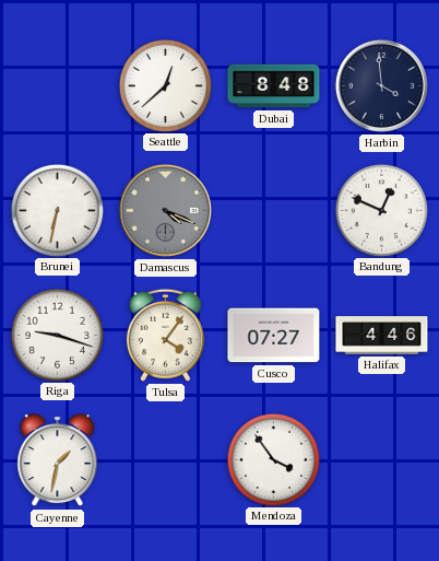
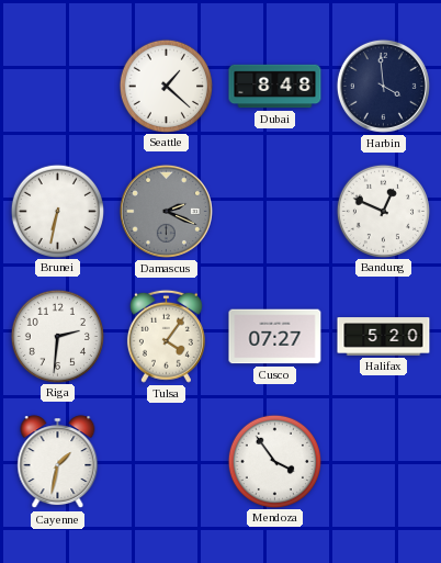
Seattle: 12:38 -> 1:22 (166, 86)
Damascus: 4:19 -> 2:19 (166, 211)
Riga: 9:18 -> 2:31 (57, 336)
Halifax: 4:46 -> 5:20 (384, 337)
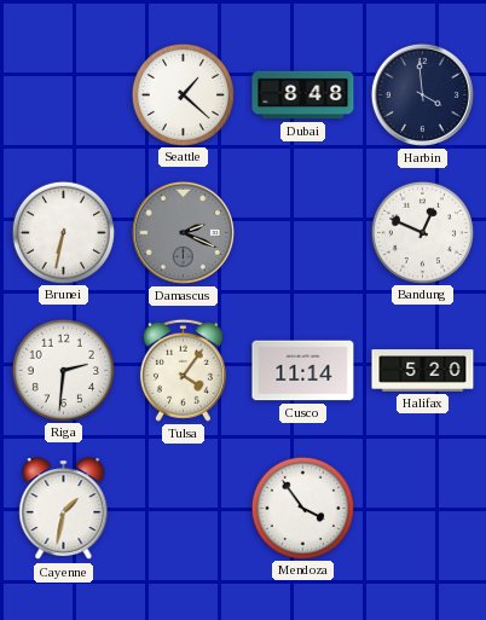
Cusco: 07:27 -> 11:14 (303, 371)
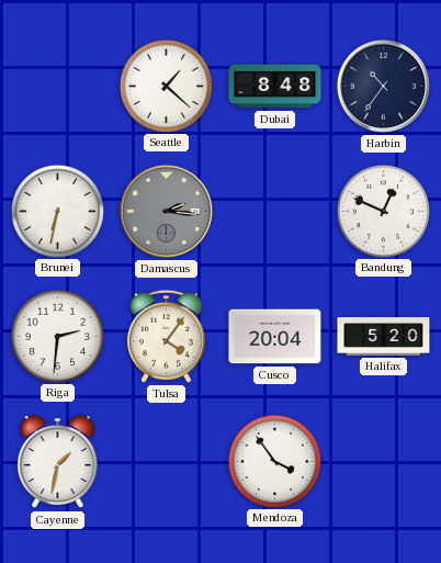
Harbin: 3:59 -> 10:36 (383, 86)
Damascus: 2:19 -> 2:16 (166, 211)
Cusco: 11:14 -> 20:04 (275, 337)
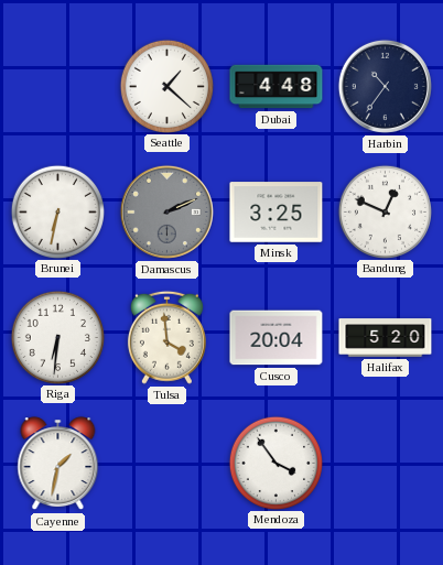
Dubai: 8:48 -> 4:48 (277, 87)
Damascus: 2:16 -> 2:11 (166, 211)
Minsk: none -> 3:25 (277, 213)
Riga: 2:31 -> 6:31 (57, 337)
Tulsa: 4:06 -> 3:59 (166, 337)
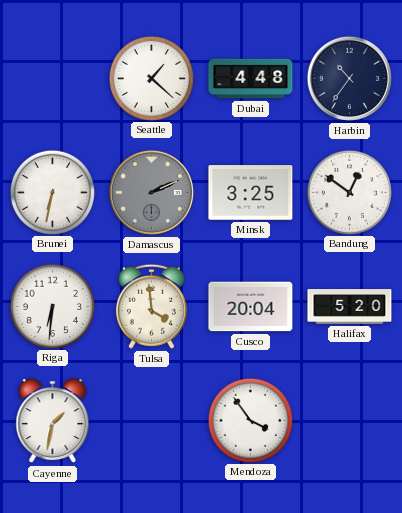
Bandung: 12:49 -> 12:51 (349, 192)
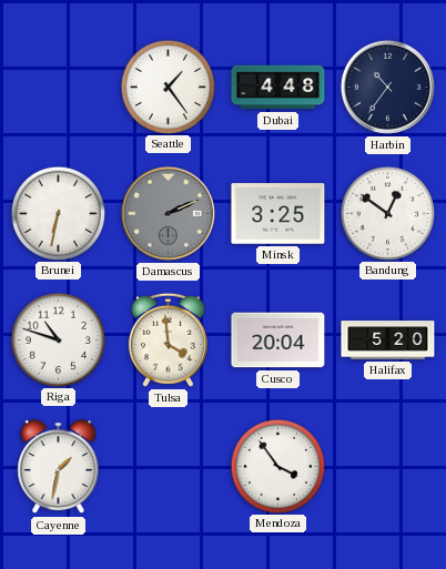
Seattle: 1:22 -> 1:24 (168, 87)
Riga: 6:31 -> 10:48 (58, 339)
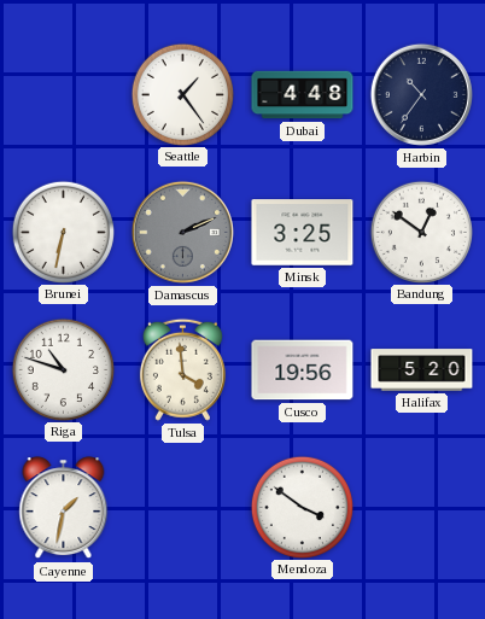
Cusco: 20:04 -> 19:56 (303, 370)
Mendoza: 3:54 -> 3:51 (302, 507)
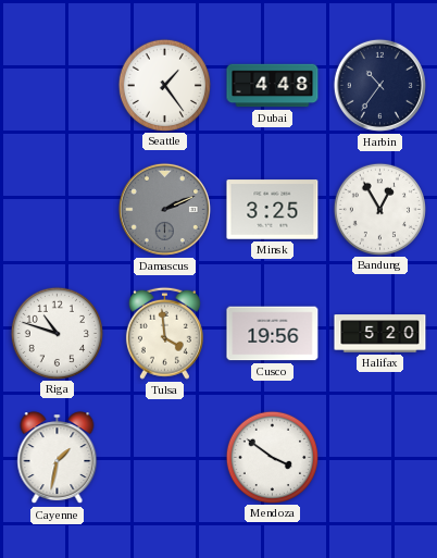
Brunei: 6:32 -> none (63, 232)
Bandung: 12:51 -> 12:55 (379, 209)
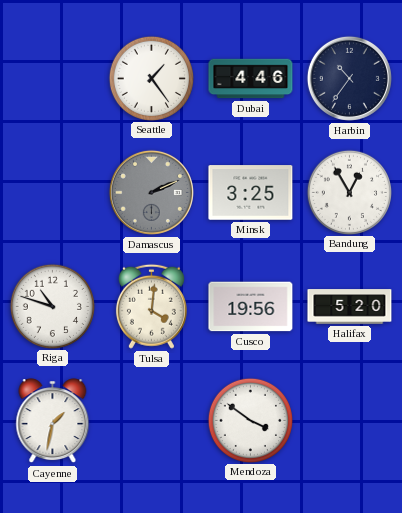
Dubai: 4:48 -> 4:46 (251, 79)
Tulsa: 3:59 -> 4:01 (151, 306)
